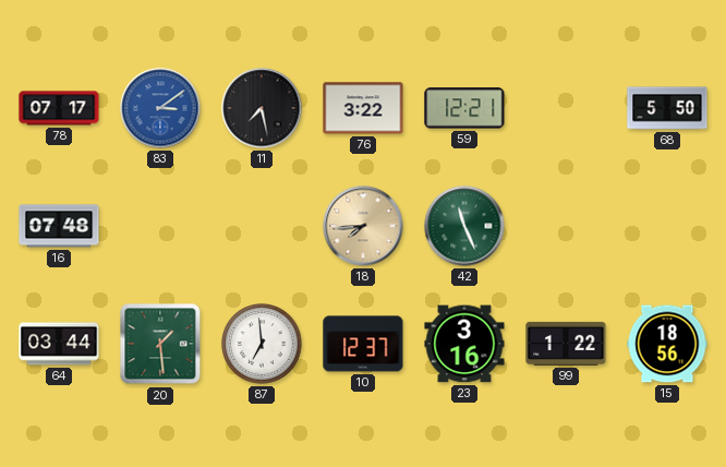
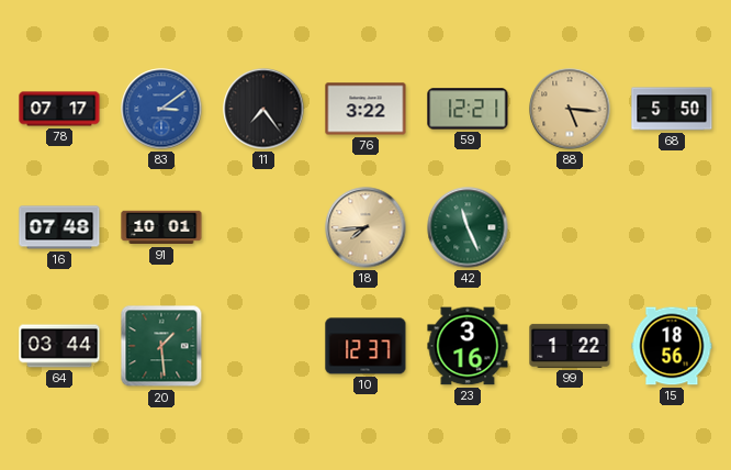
11: 7:28 -> 7:24 (263, 109)
88: none -> 5:16 (570, 109)
91: none -> 10:01 (161, 227)
87: 6:59 -> none (262, 344)
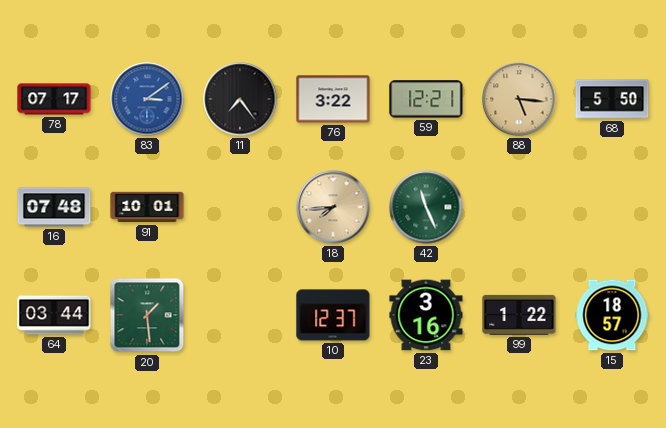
15: 18:56 -> 18:57 (612, 315)
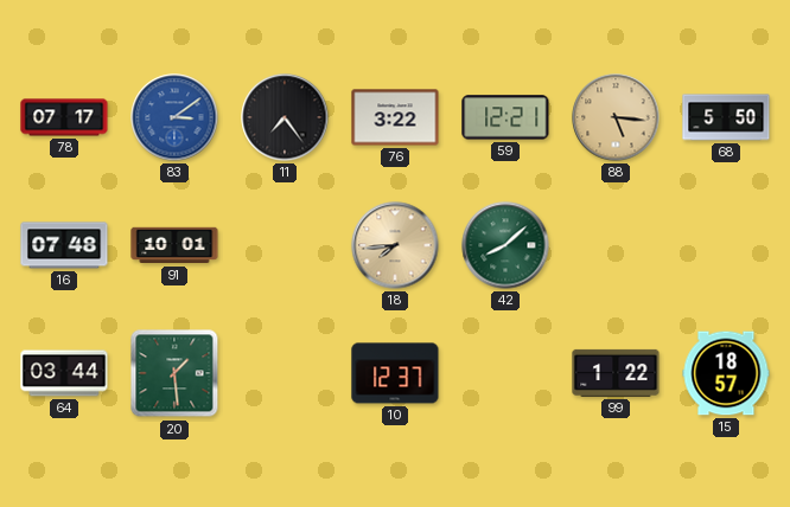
42: 11:26 -> 8:08 (505, 245)
23: 3:16 -> none (426, 315)
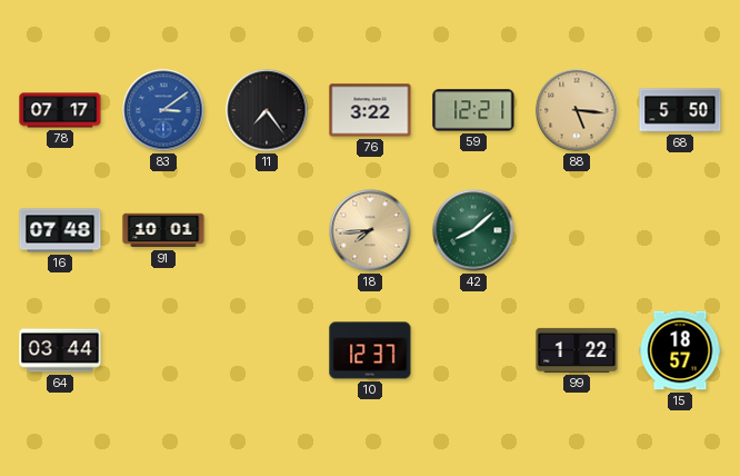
20: 1:29 -> none (174, 373)
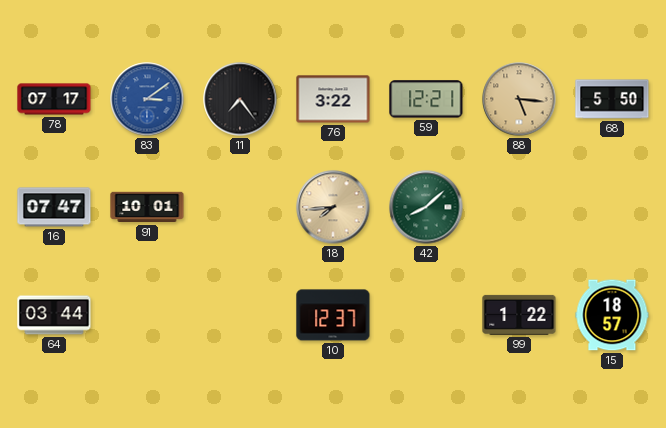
16: 07:48 -> 07:47 (54, 207)
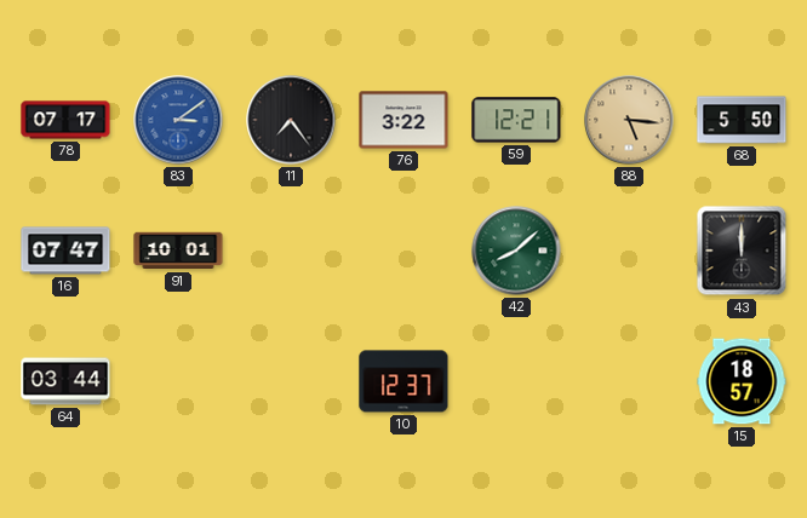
18: 7:44 -> none (333, 207)
43: none -> 12:00 (742, 251)
99: 1:22 -> none (519, 315)
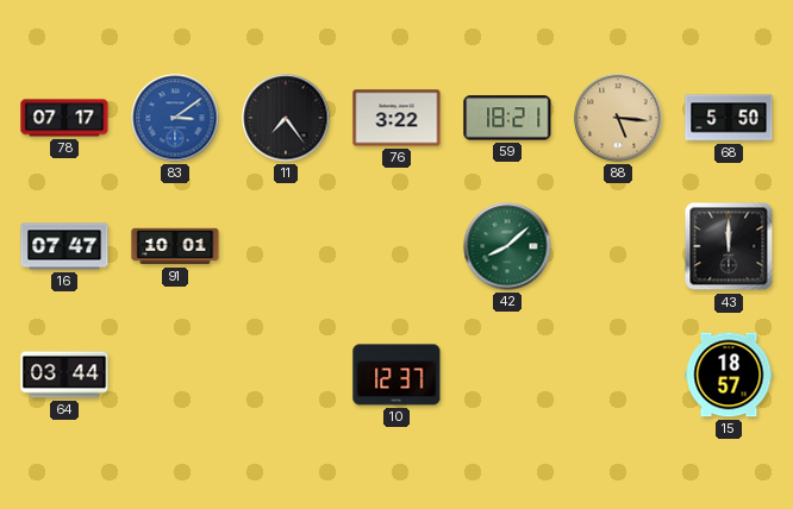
59: 12:21 -> 18:21 (507, 118)
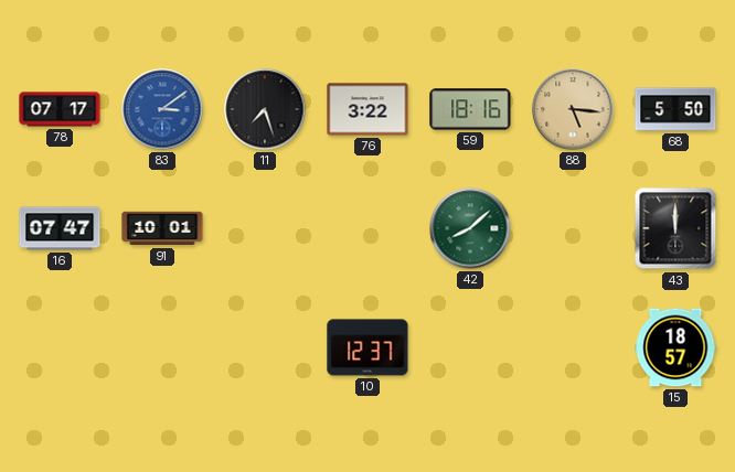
11: 7:24 -> 7:27 (265, 109)
59: 18:21 -> 18:16 (470, 109)
64: 03:44 -> none (64, 375)
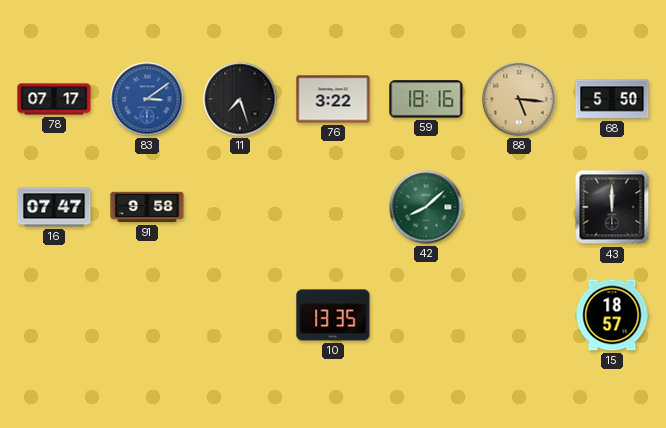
91: 10:01 -> 9:58 (147, 207)
10: 12:37 -> 13:35 (333, 315)
